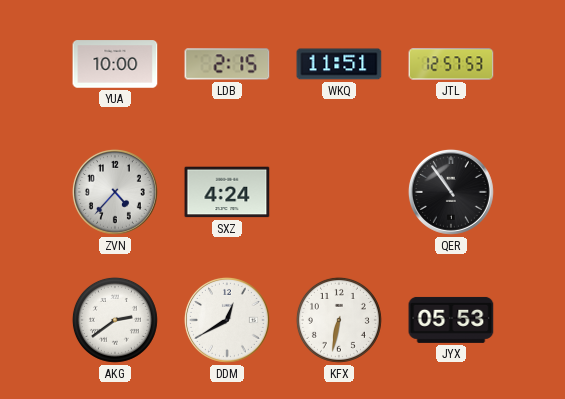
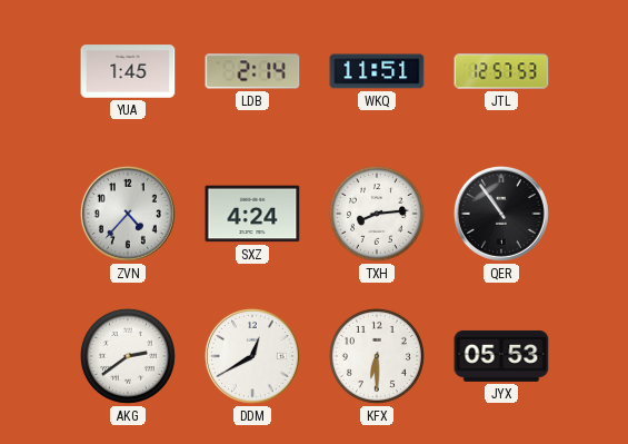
YUA: 10:00 -> 1:45 (128, 71)
LDB: 2:15 -> 2:14 (252, 71)
TXH: none -> 8:14 (377, 214)
KFX: 6:32 -> 6:30 (377, 356)
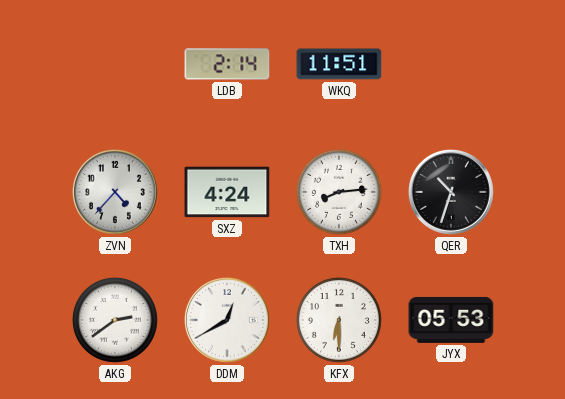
YUA: 1:45 -> none (128, 71)
JTL: 12:57 -> none (501, 71)
QER: 10:54 -> 10:33 (451, 192)
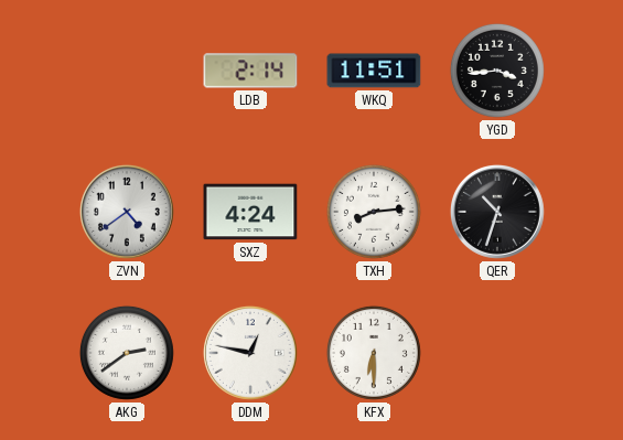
YGD: none -> 3:44 (497, 71)
ZVN: 4:37 -> 4:39 (127, 212)
DDM: 12:40 -> 12:47 (250, 353)
JYX: 05:53 -> none (451, 320)
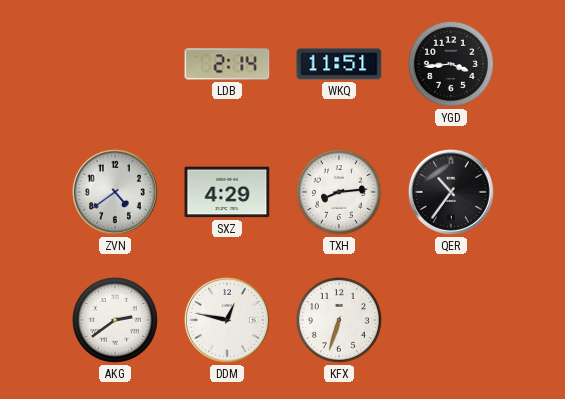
SXZ: 4:24 -> 4:29 (227, 192)
QER: 10:33 -> 10:36 (451, 192)
KFX: 6:30 -> 6:33 (339, 320)
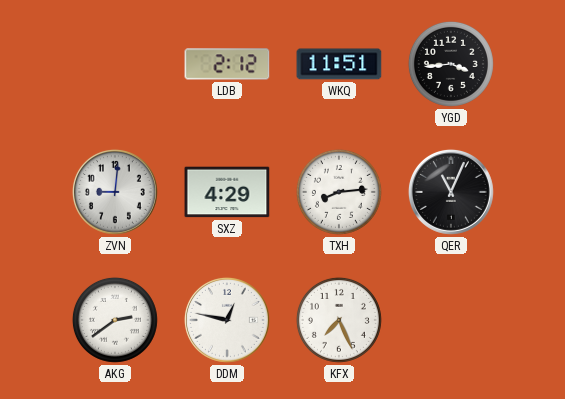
LDB: 2:14 -> 2:12 (227, 64)
ZVN: 4:39 -> 9:01 (115, 192)
QER: 10:36 -> 11:04 (451, 192)
KFX: 6:33 -> 7:26 (339, 320)
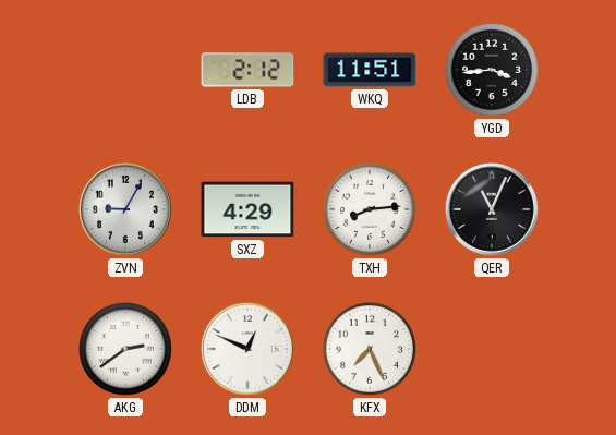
ZVN: 9:01 -> 9:05 (125, 209)
DDM: 12:47 -> 12:49 (247, 349)
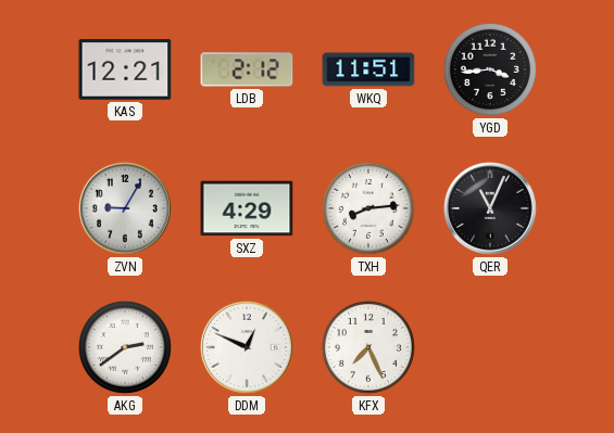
KAS: none -> 12:21 (125, 71)
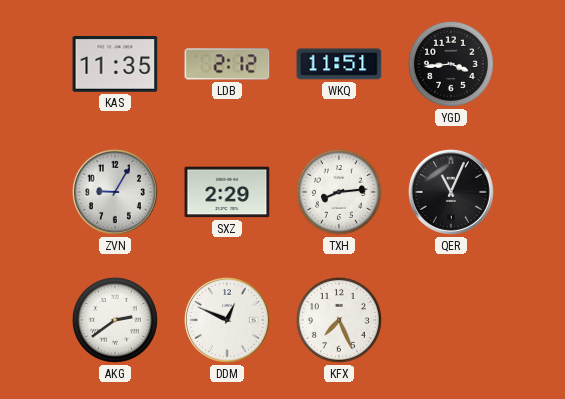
KAS: 12:21 -> 11:35 (115, 65)
SXZ: 4:29 -> 2:29 (227, 192)
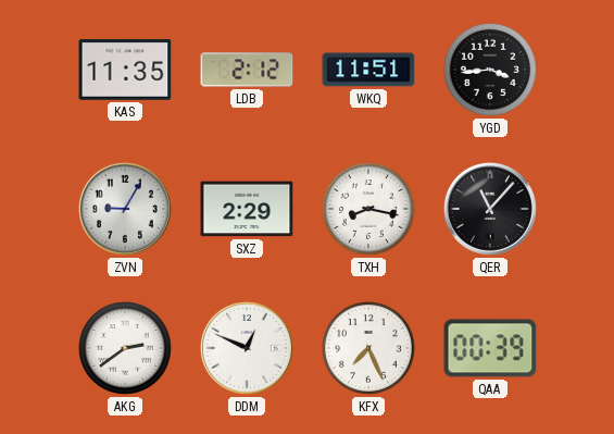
TXH: 8:14 -> 8:17 (368, 209)
QER: 11:04 -> 11:07 (490, 209)
QAA: none -> 00:39 (490, 348)
